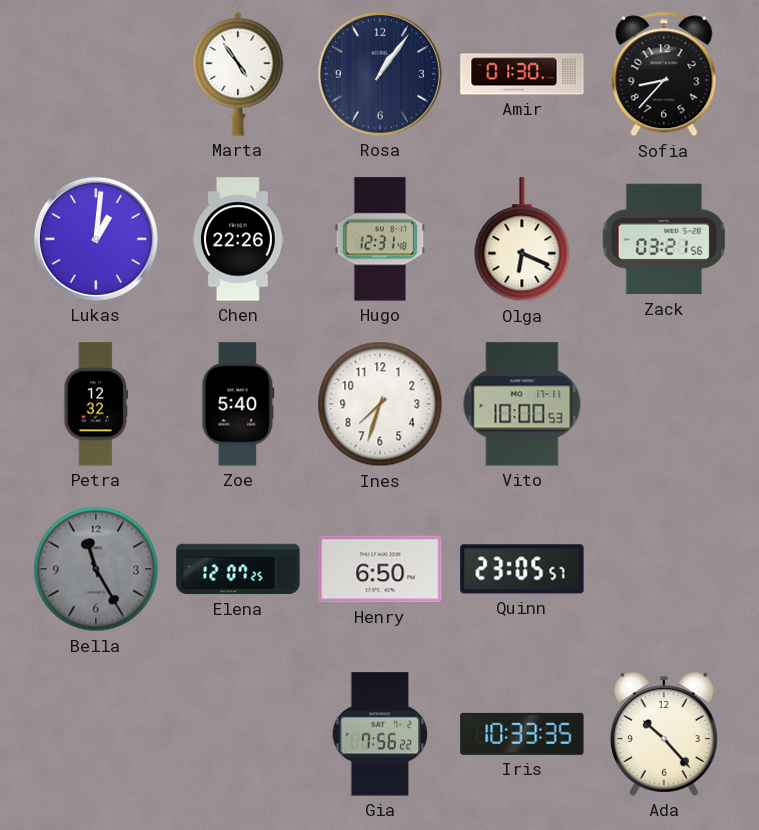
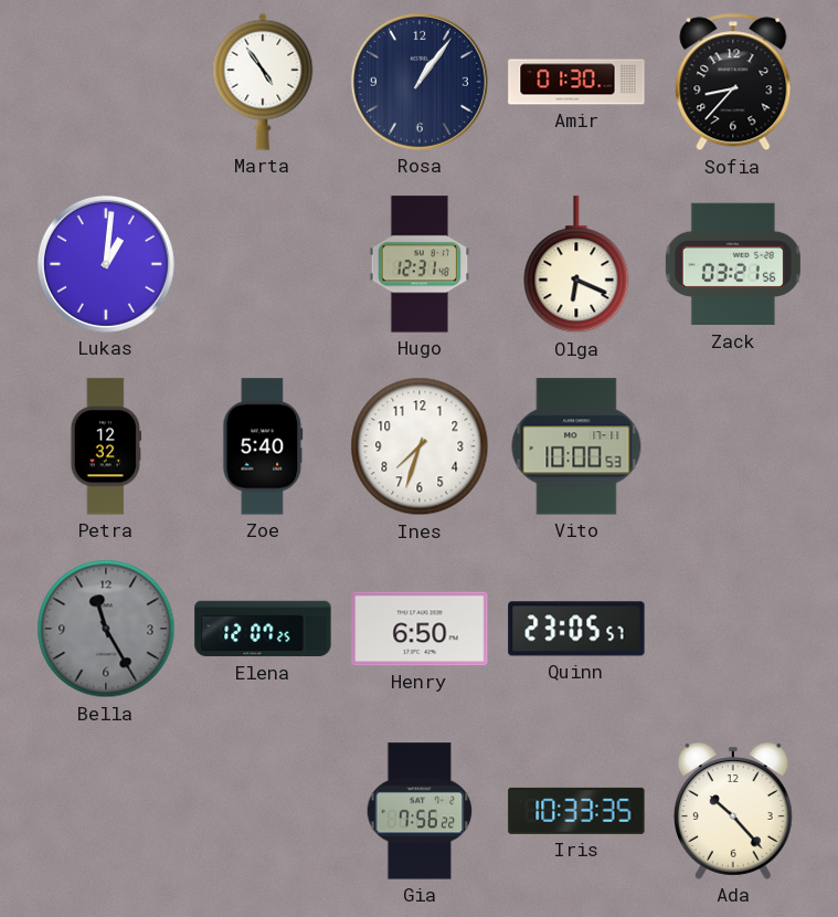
Chen: 22:26 -> none (239, 239)
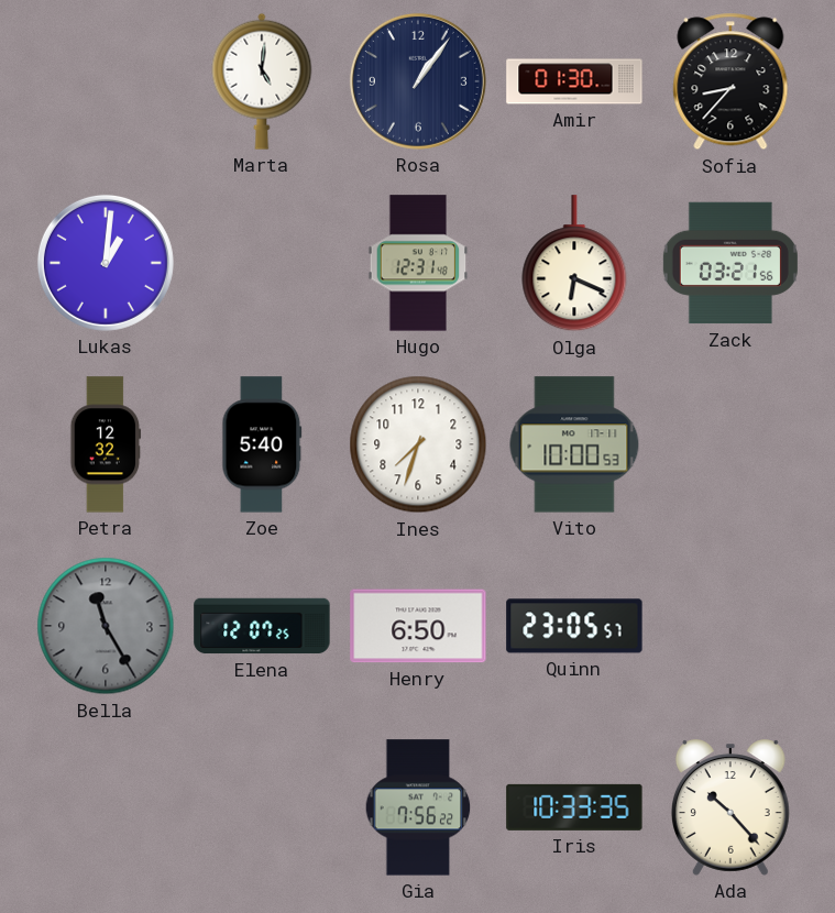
Marta: 4:54 -> 5:01 (262, 81)
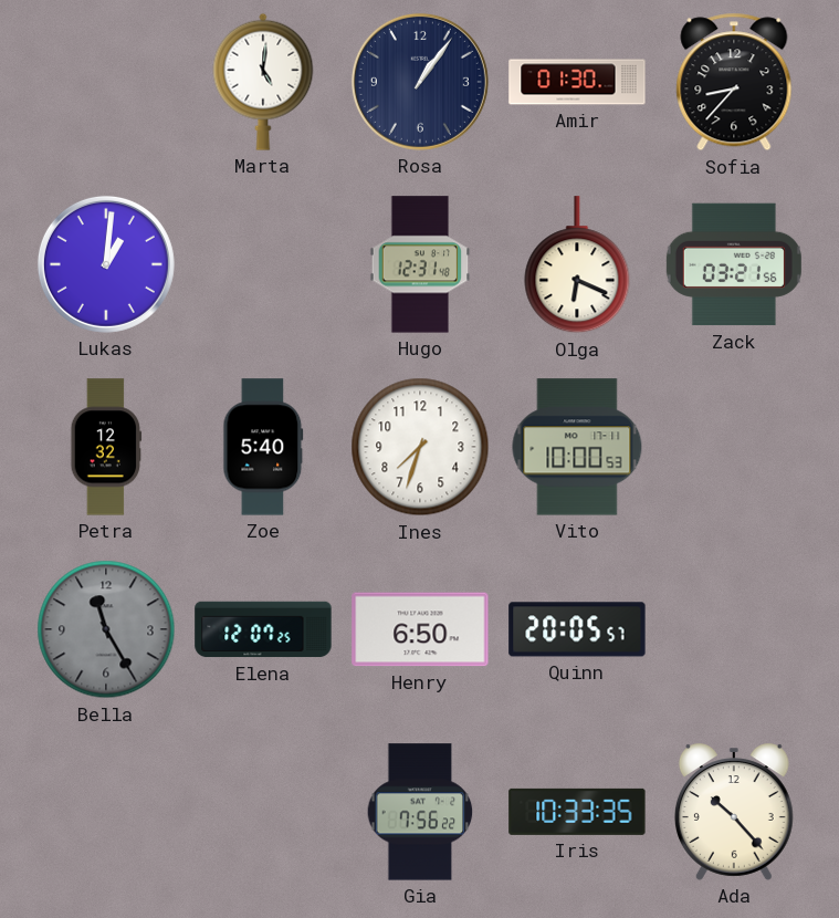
Quinn: 23:05 -> 20:05 (577, 629)
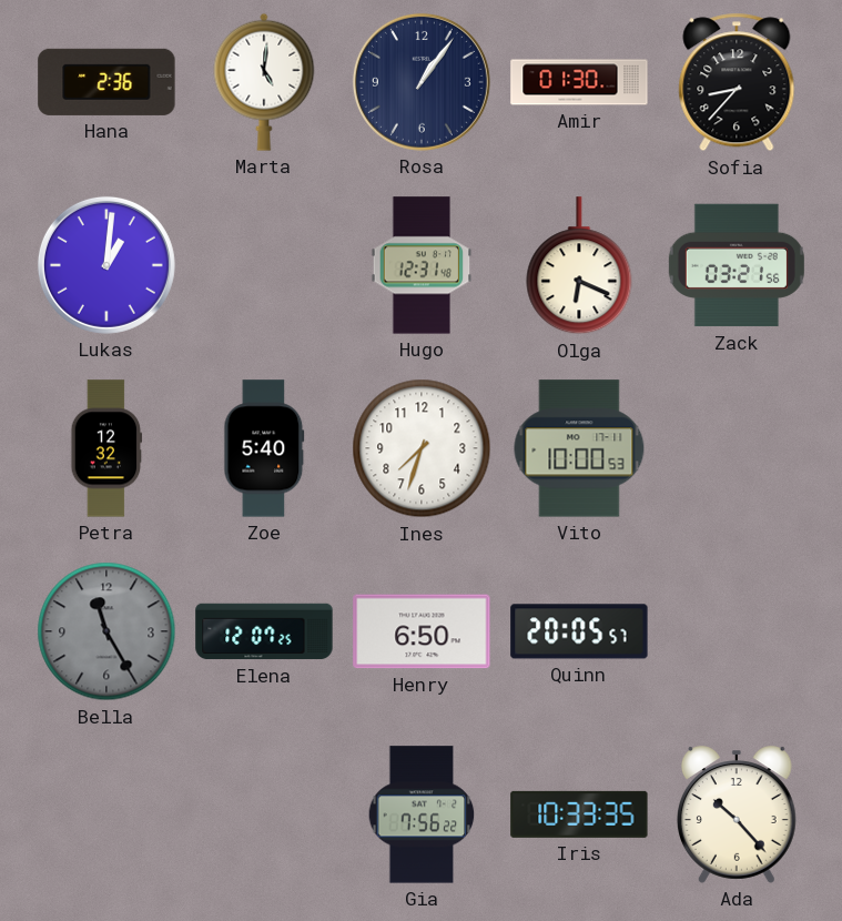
Hana: none -> 2:36 (106, 82)
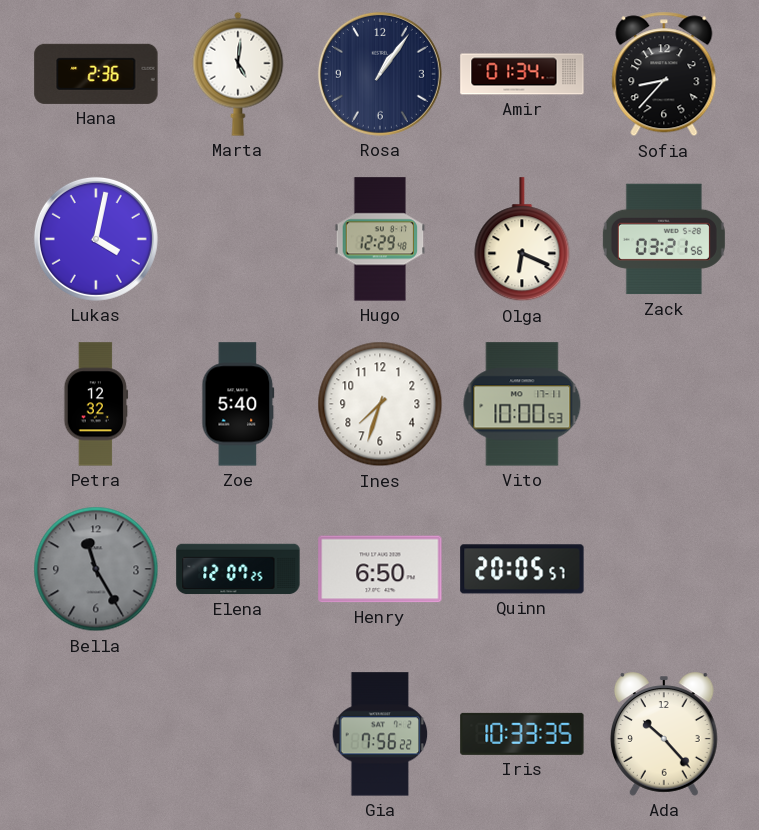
Amir: 01:30 -> 01:34 (522, 74)
Lukas: 1:01 -> 4:02 (96, 239)
Hugo: 12:31 -> 12:29 (380, 239)
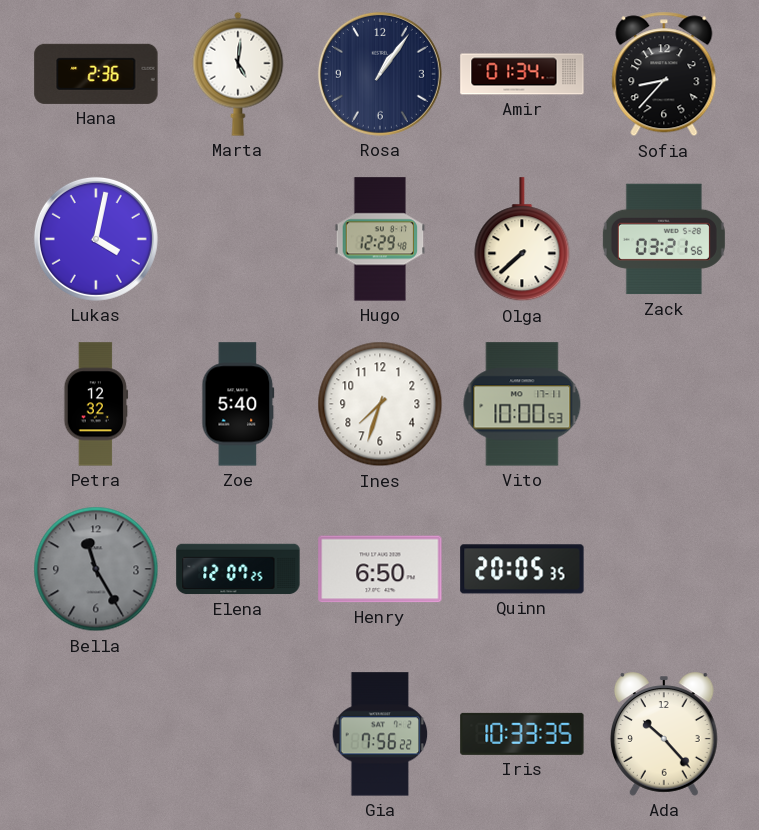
Olga: 6:19 -> 7:38 (522, 240)
Quinn: 20:05:57 -> 20:05:35 (522, 569)
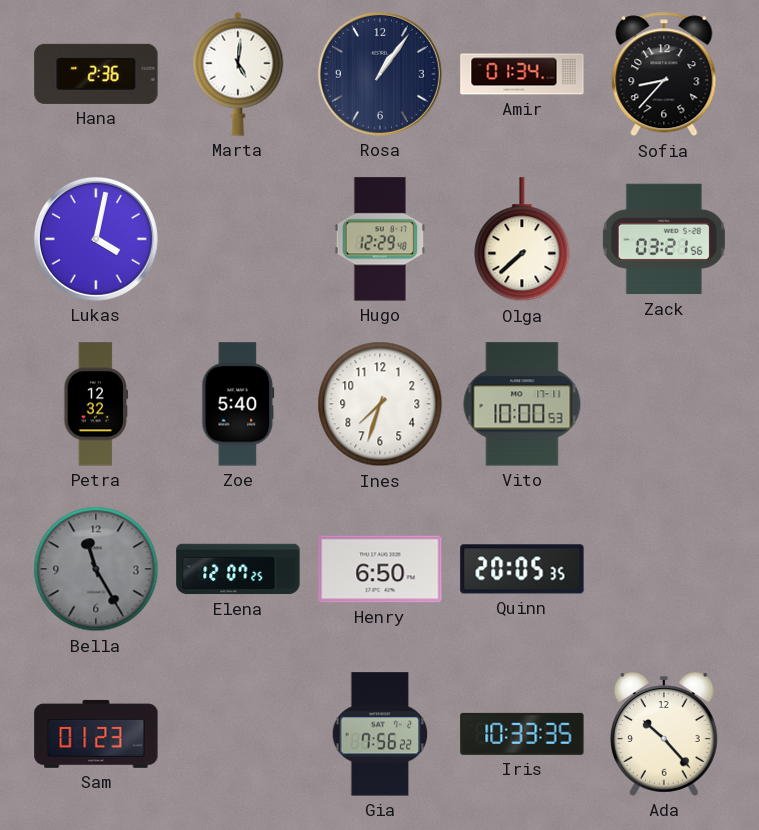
Sam: none -> 01:23 (96, 734)
